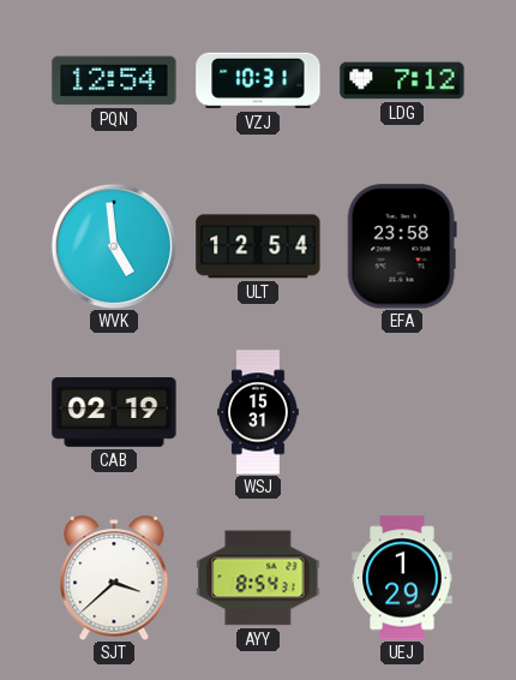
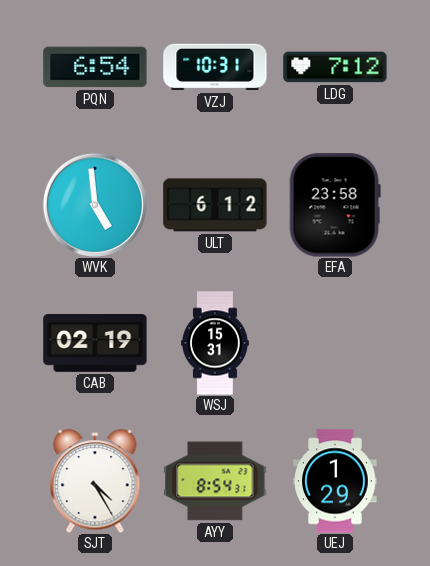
PQN: 12:54 -> 6:54 (95, 67)
ULT: 12:54 -> 6:12 (215, 205)
SJT: 3:38 -> 4:25 (95, 481)
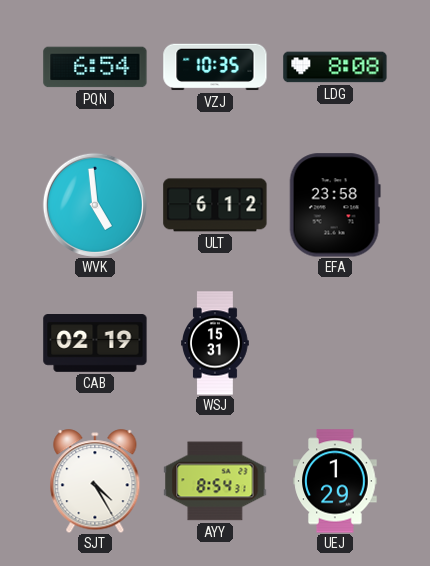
VZJ: 10:31 -> 10:35 (215, 67)
LDG: 7:12 -> 8:08 (335, 67)
